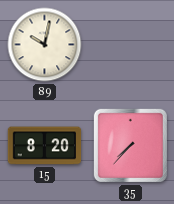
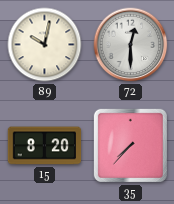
72: none -> 12:30 (131, 45)
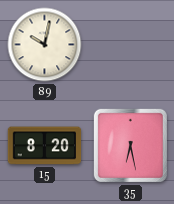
72: 12:30 -> none (131, 45)
35: 7:37 -> 6:28 (130, 145)
